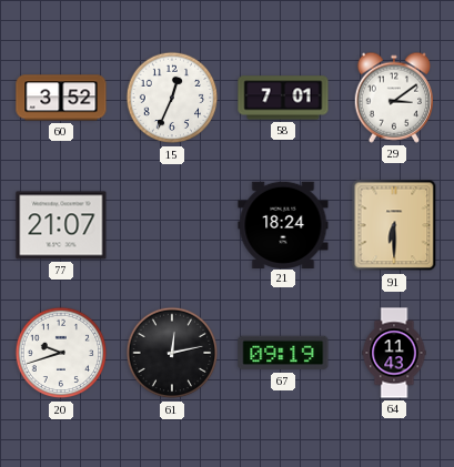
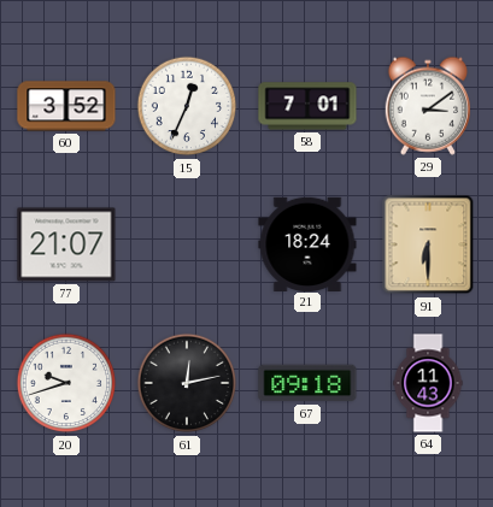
67: 09:19 -> 09:18 (307, 383)
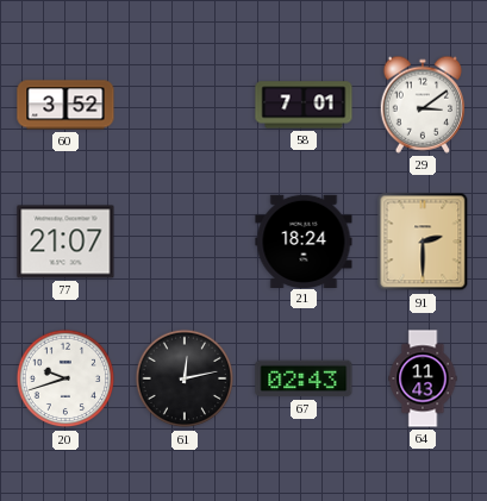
15: 12:34 -> none (187, 106)
91: 6:30 -> 2:30 (423, 242)
67: 09:18 -> 02:43 (304, 378)
